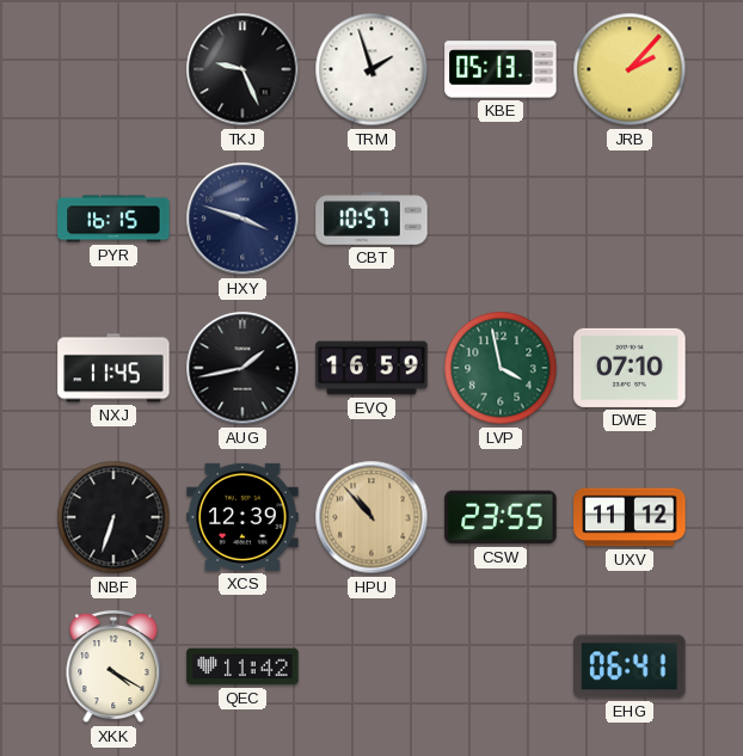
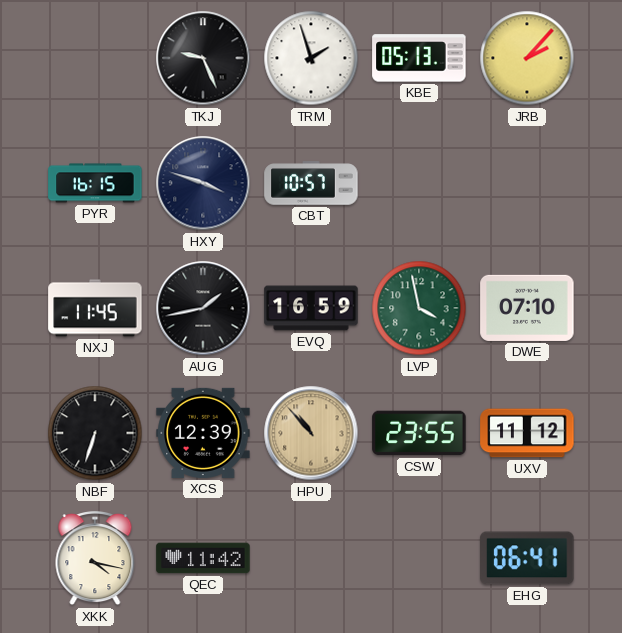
XKK: 4:20 -> 4:17 (95, 559)
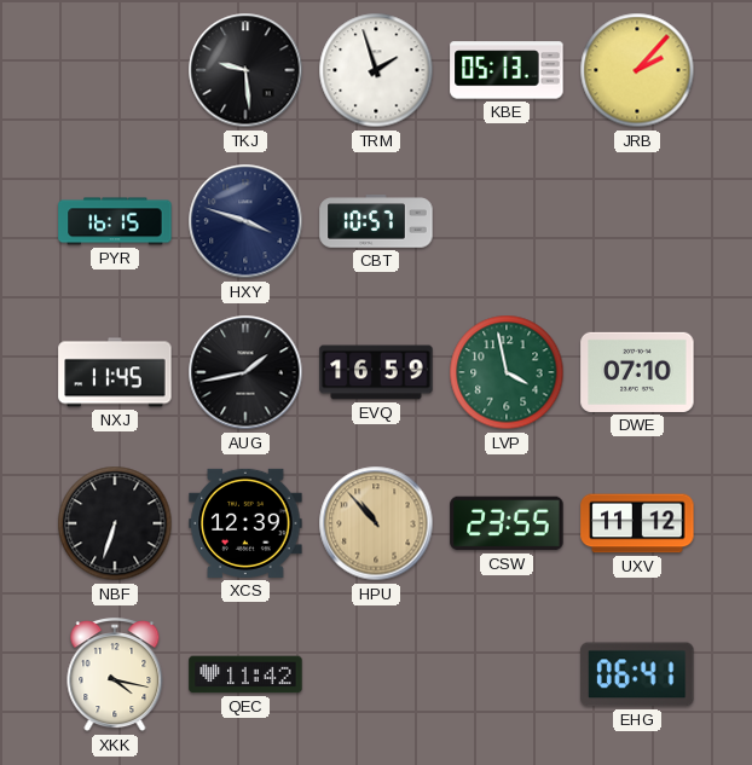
TKJ: 9:26 -> 9:29 (245, 70)
